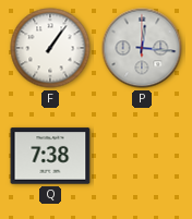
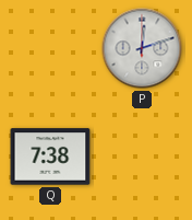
F: 1:06 -> none (50, 48)
P: 12:16 -> 12:12 (142, 48)
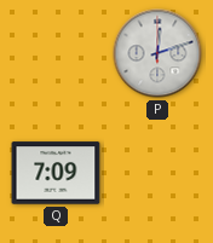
Q: 7:38 -> 7:09 (56, 173)
